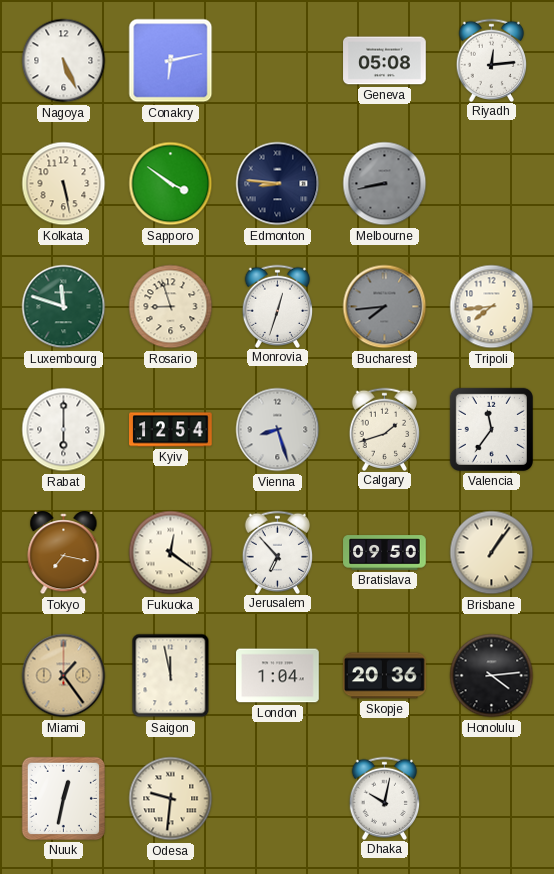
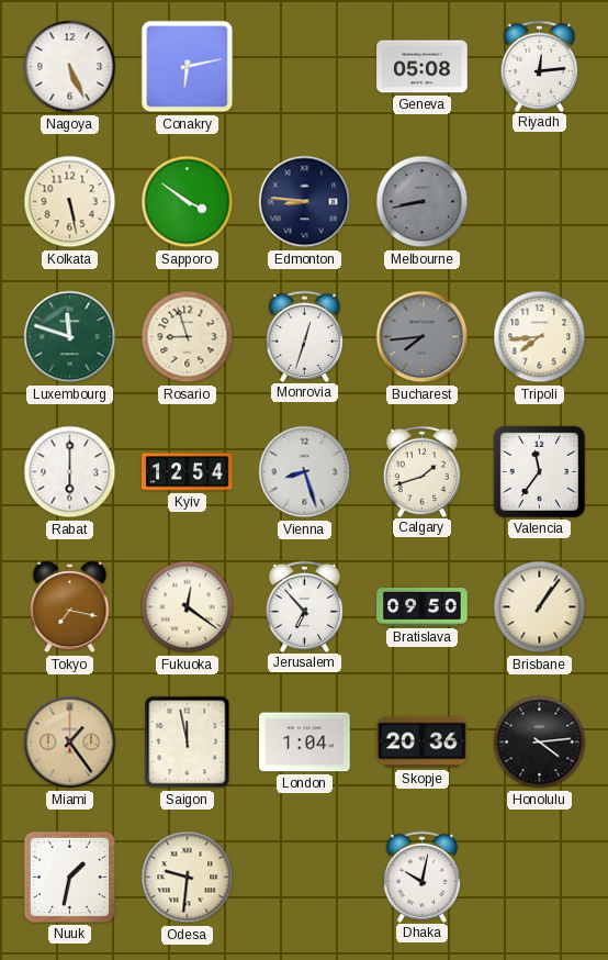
Nuuk: 12:32 -> 1:32 (69, 877)
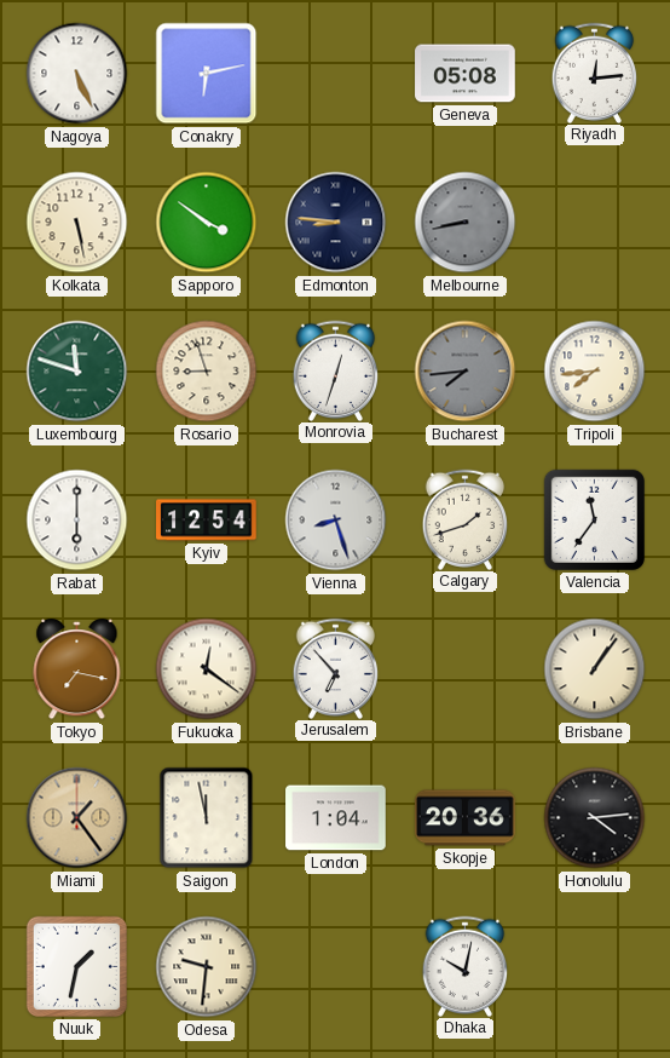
Bratislava: 09:50 -> none (423, 607)
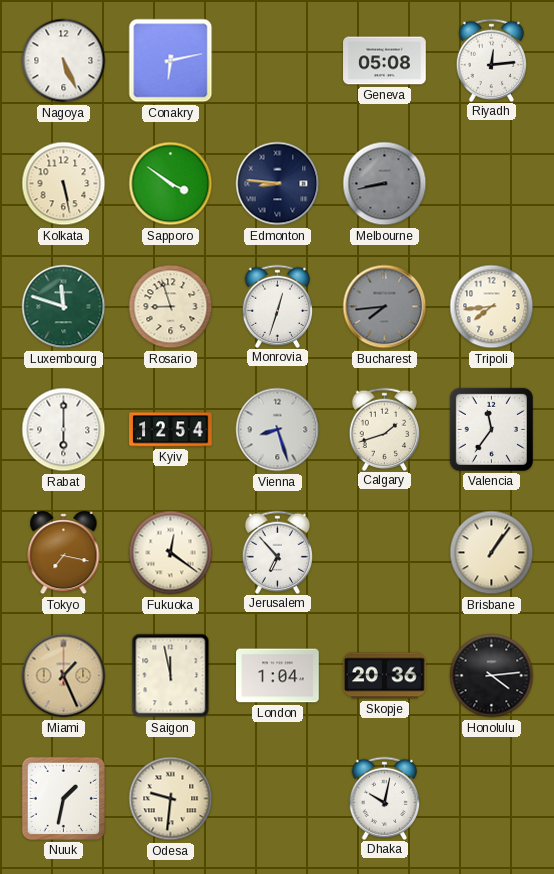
Miami: 1:24 -> 1:26 (64, 676)
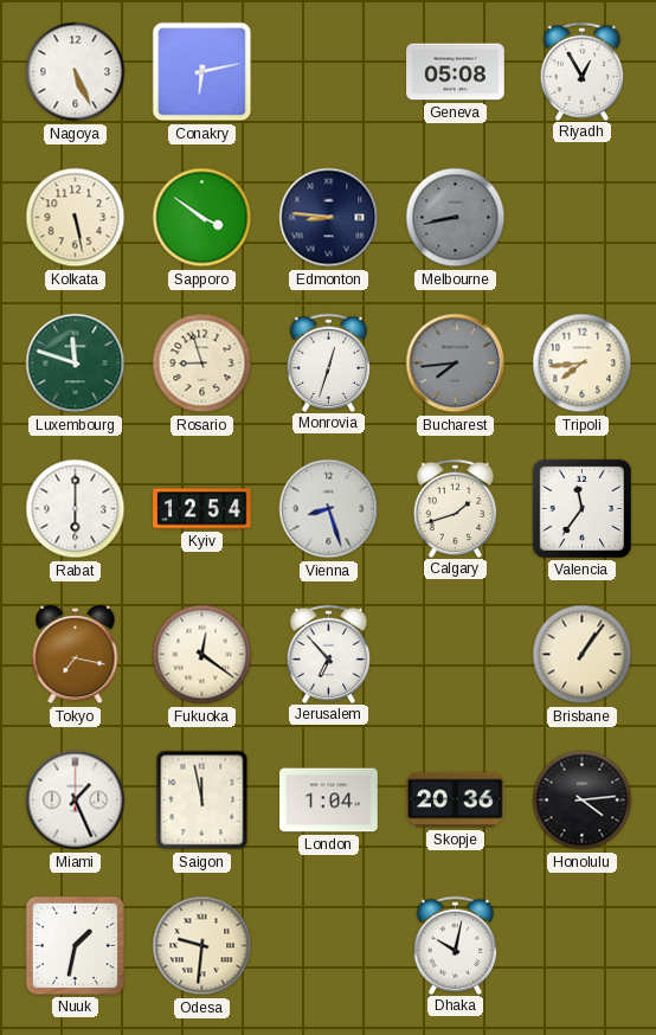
Riyadh: 12:14 -> 12:55 (583, 71)
Miami dial: champagne -> white (76, 801)
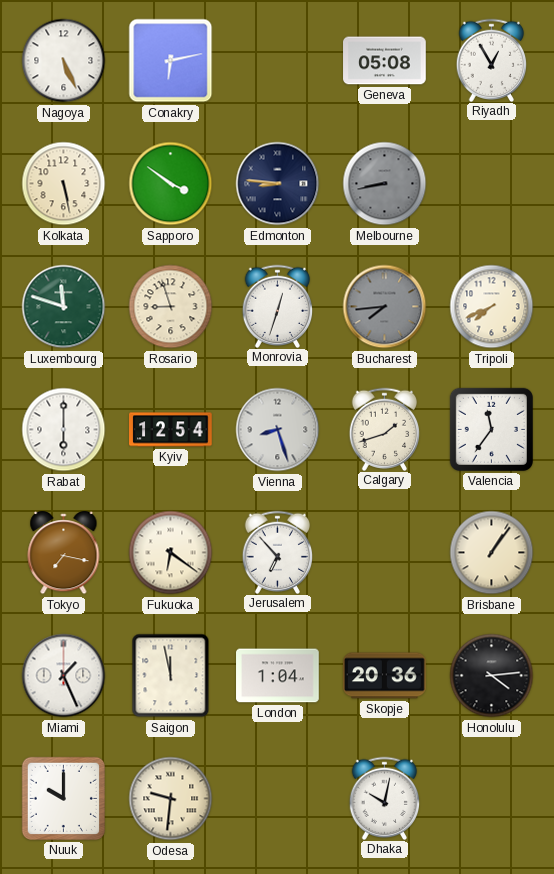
Tripoli: 7:44 -> 7:41 (492, 307)
Fukuoka: 12:21 -> 6:21 (171, 553)
Nuuk: 1:32 -> 10:00 (63, 798)
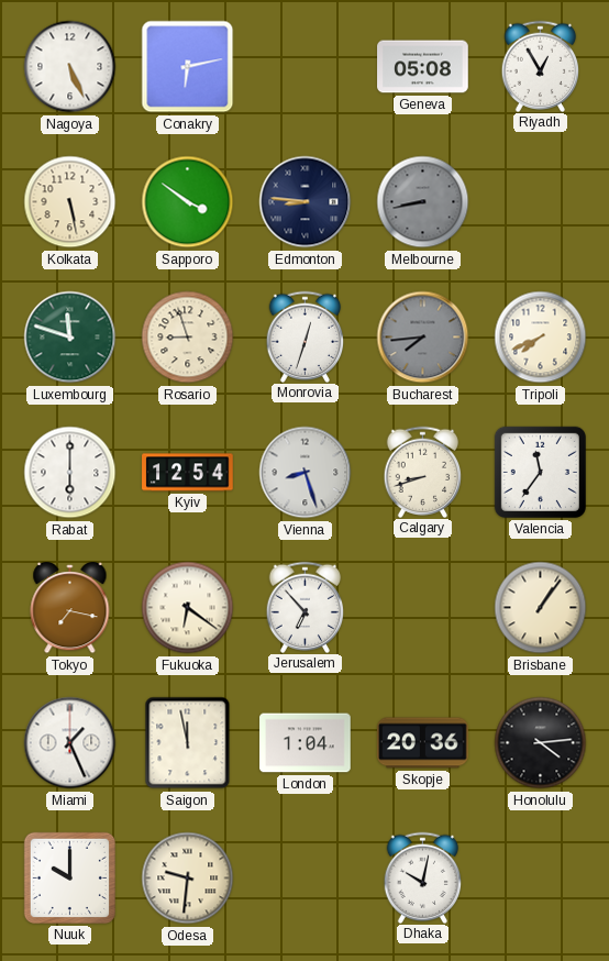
Calgary: 1:42 -> 8:42 (423, 472)
